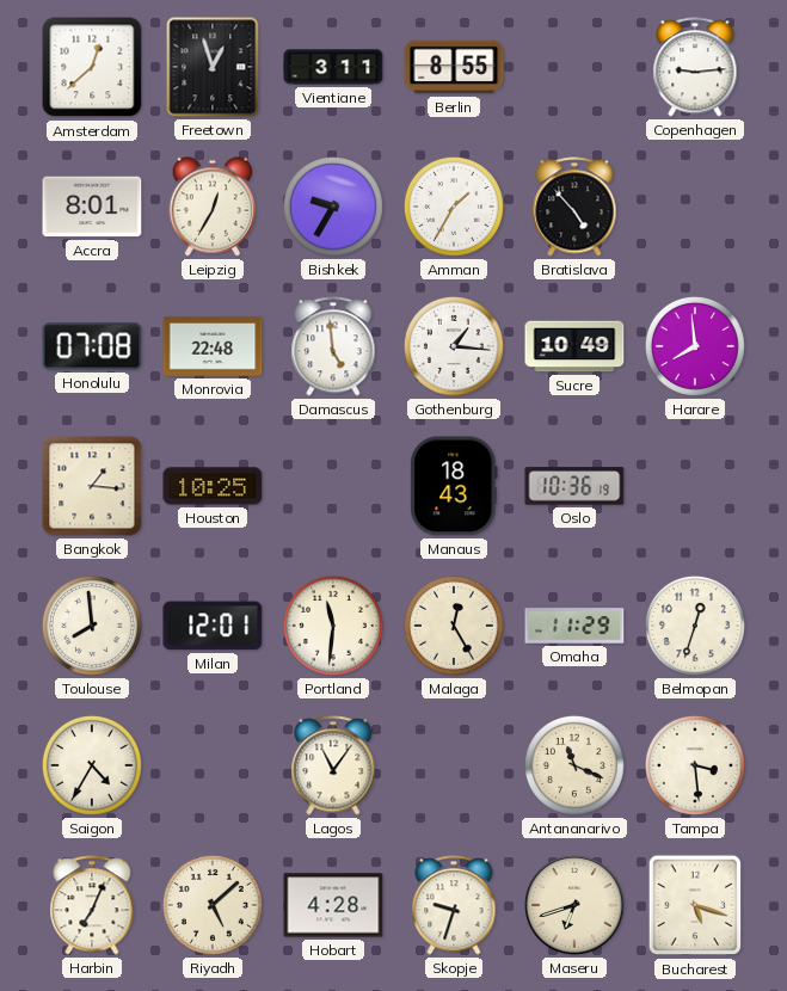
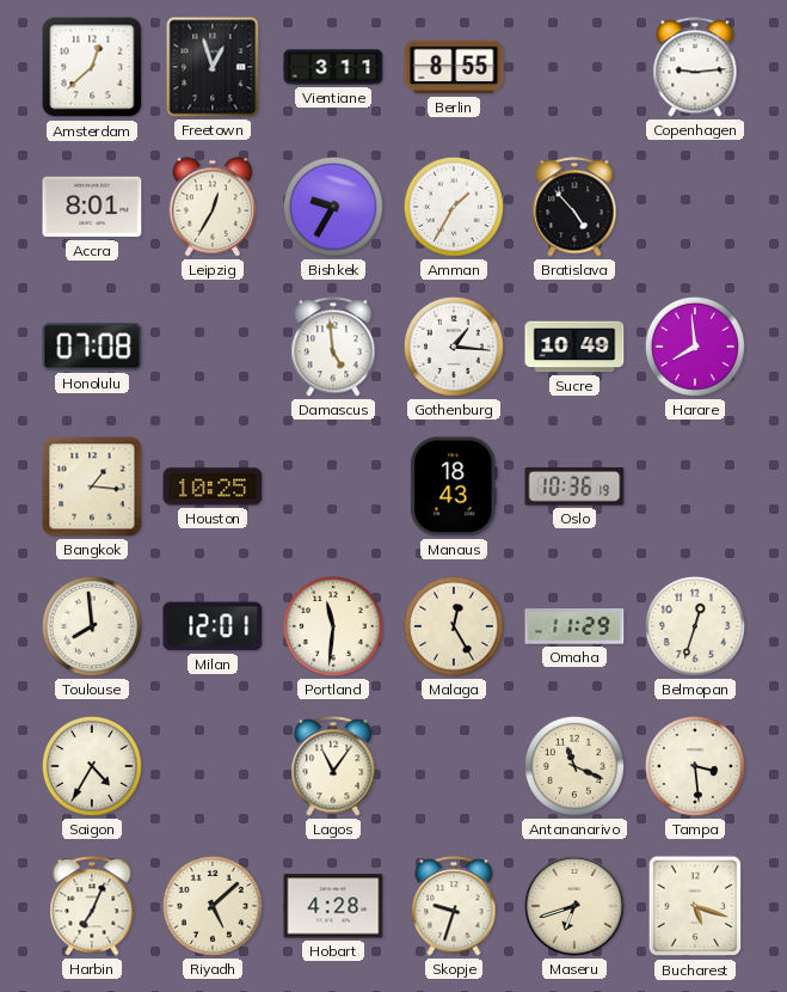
Monrovia: 22:48 -> none (213, 346)
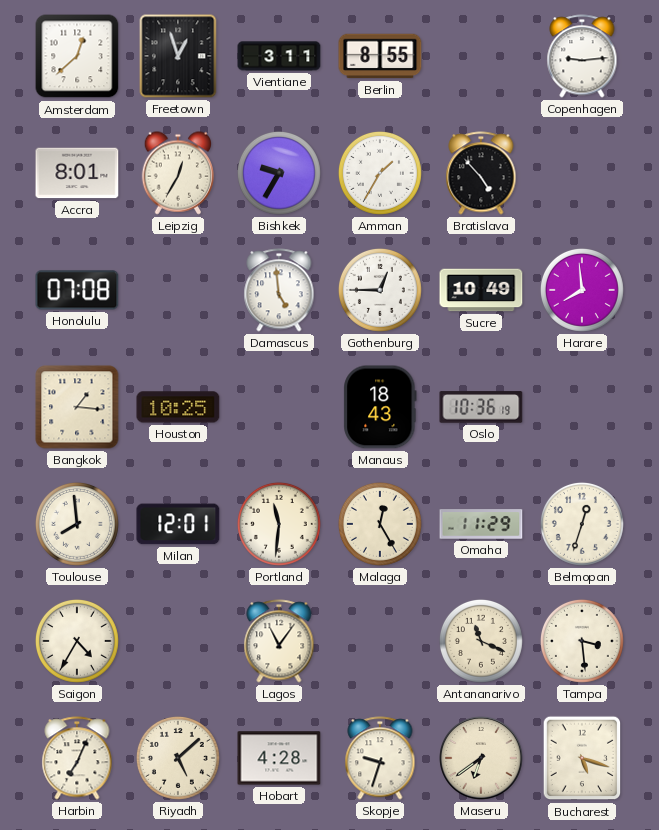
Gothenburg: 1:16 -> 12:45 (380, 290)
Maseru: 6:42 -> 6:39 (481, 758)
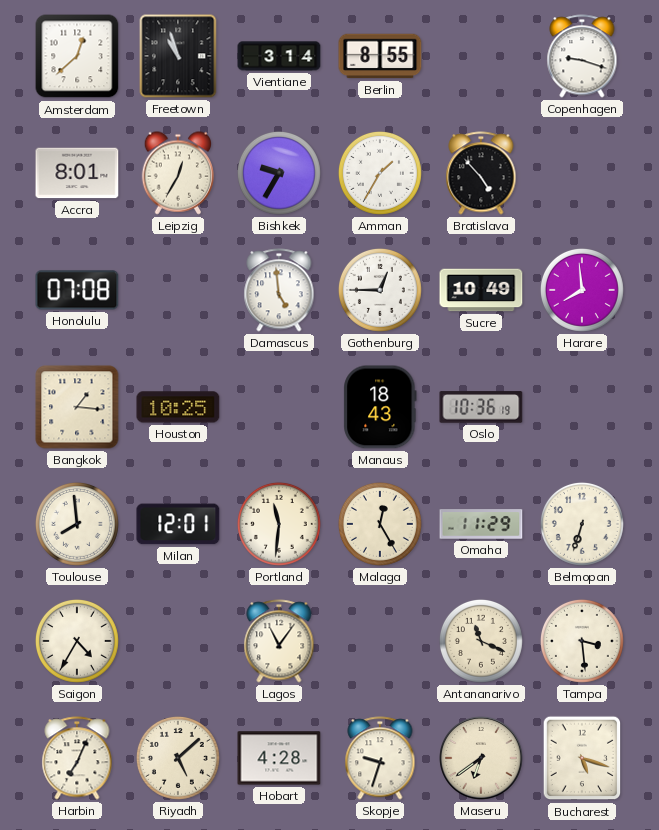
Freetown: 12:57 -> 10:57 (178, 56)
Vientiane: 3:11 -> 3:14 (279, 56)
Copenhagen: 9:14 -> 9:18 (582, 56)
Belmopan: 12:33 -> 6:33 (582, 524)
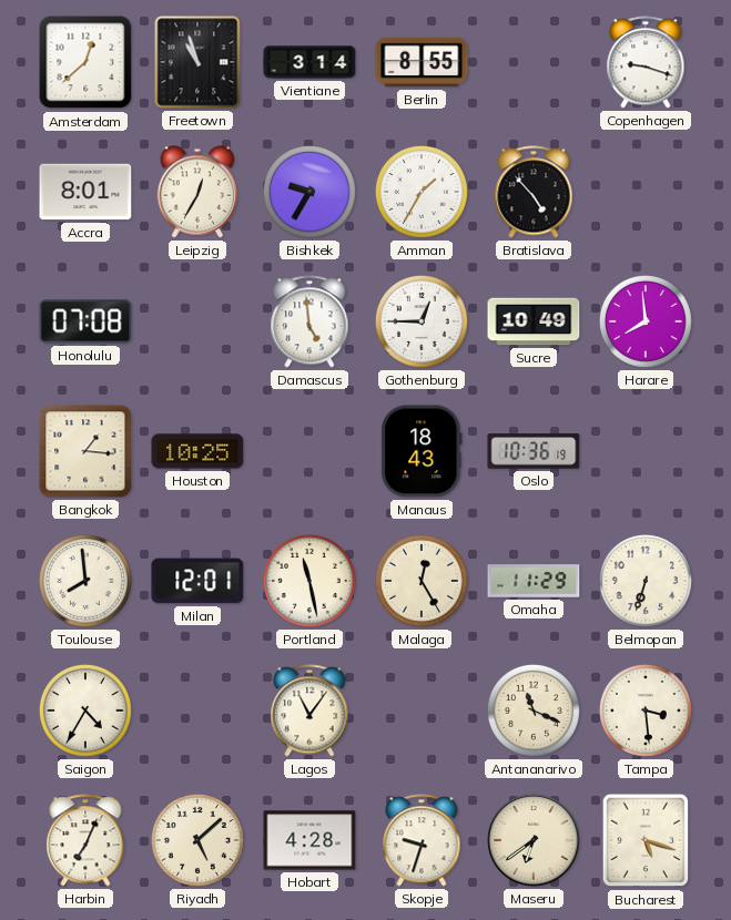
Portland: 11:31 -> 11:28 (309, 581)
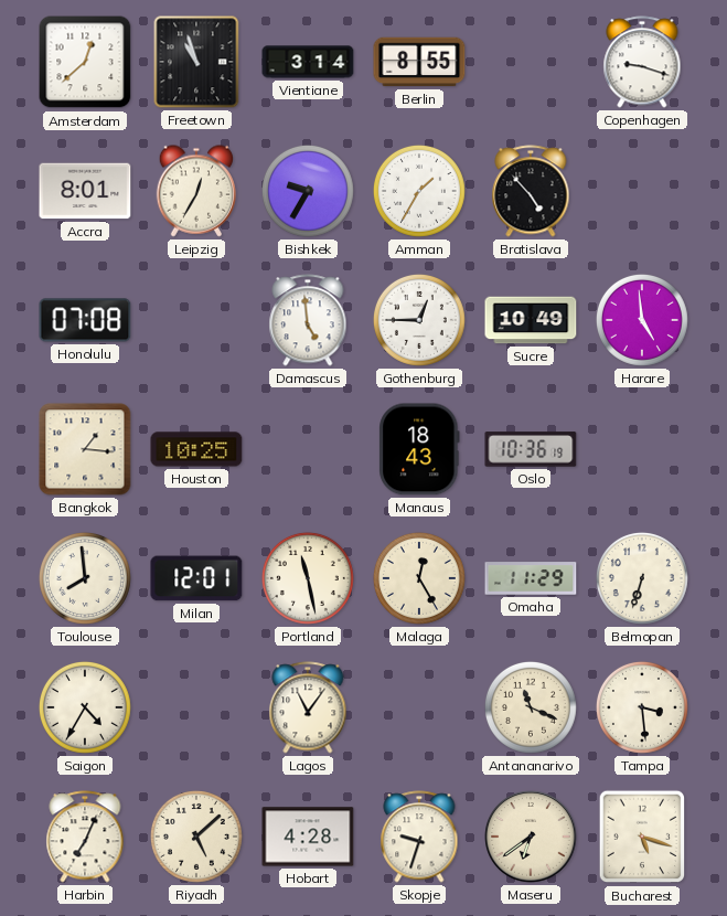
Harare: 7:59 -> 4:59 (642, 320)
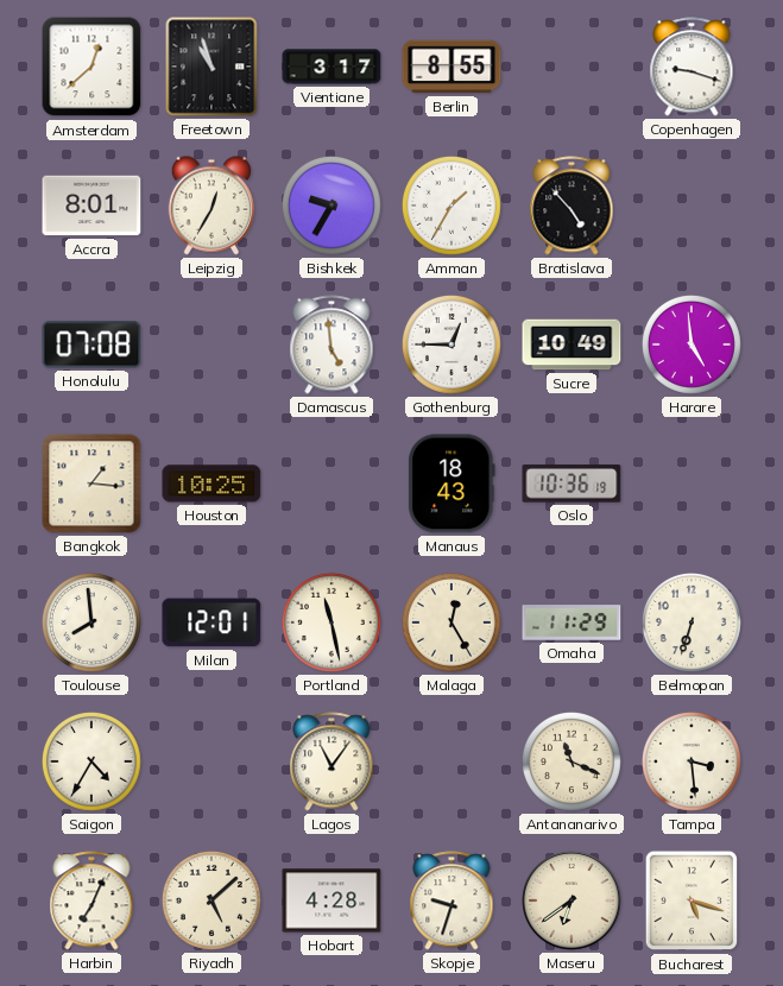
Vientiane: 3:14 -> 3:17 (331, 67)
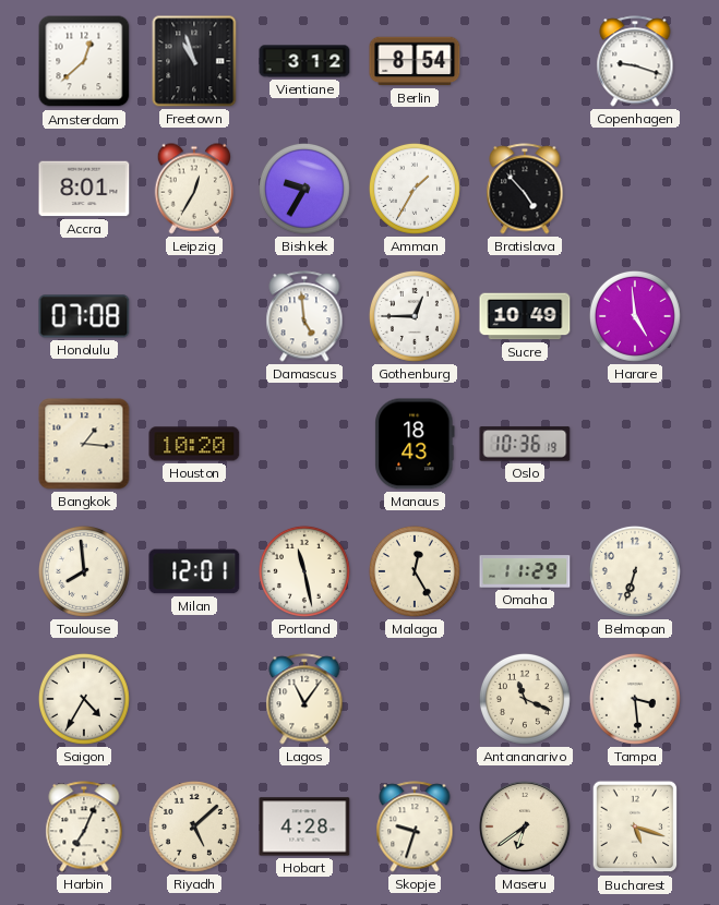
Vientiane: 3:17 -> 3:12 (304, 61)
Berlin: 8:55 -> 8:54 (415, 61)
Houston: 10:25 -> 10:20 (194, 444)
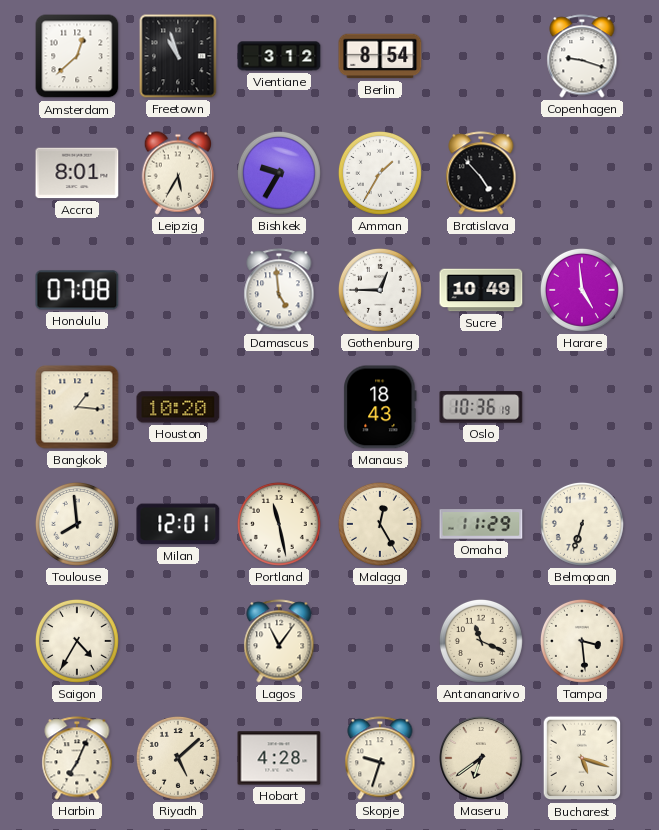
Leipzig: 12:35 -> 5:35 (178, 173)
